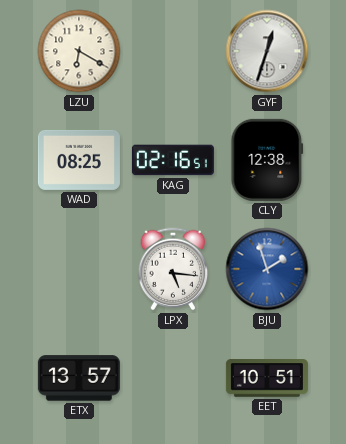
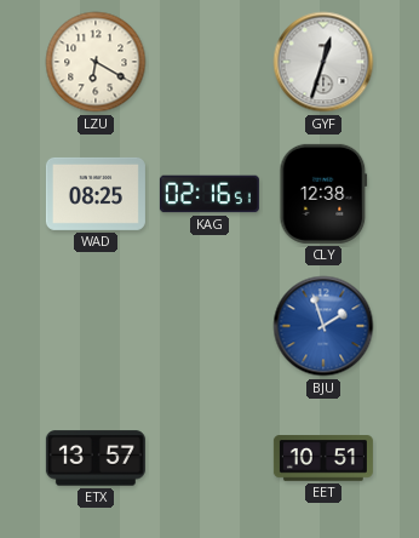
LPX: 5:16 -> none (173, 269)
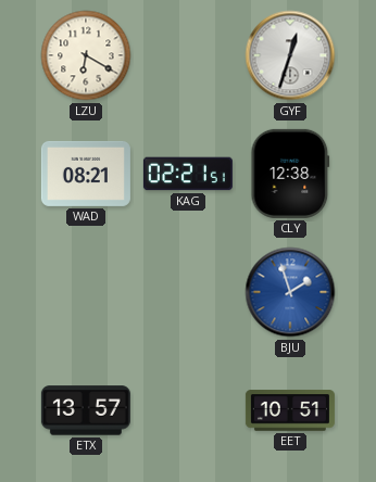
WAD: 08:25 -> 08:21 (86, 174)
KAG: 02:16 -> 02:21 (188, 174)
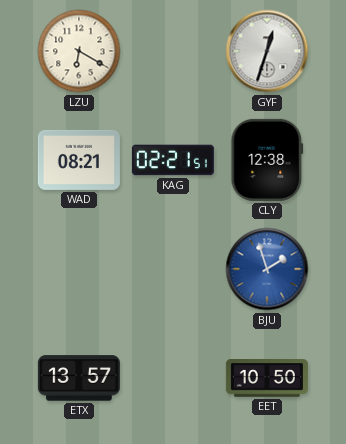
EET: 10:51 -> 10:50 (267, 378)
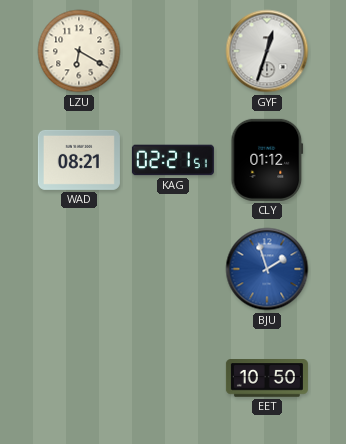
CLY: 12:38 -> 01:12 (267, 160)
ETX: 13:57 -> none (79, 378)
